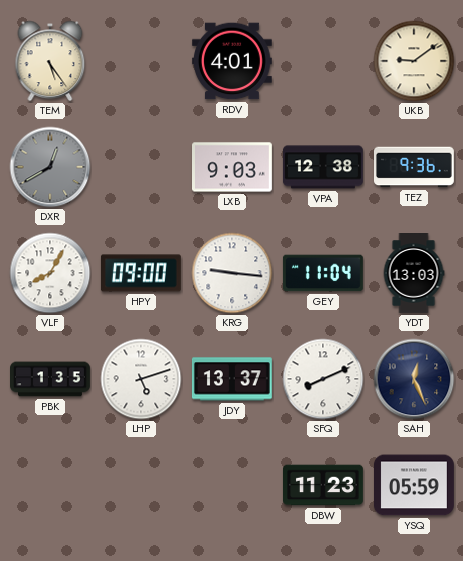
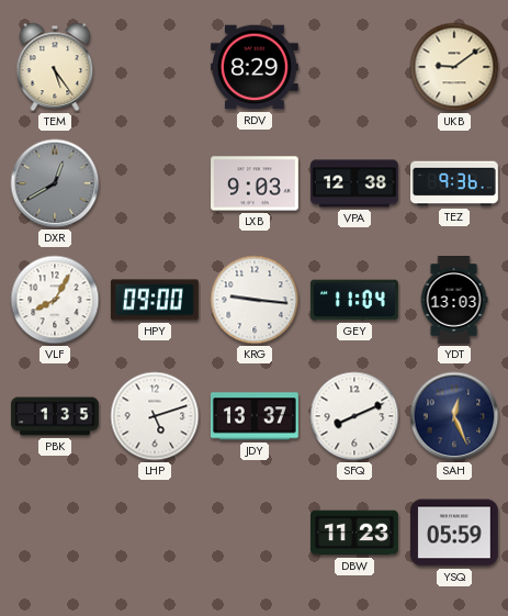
RDV: 4:01 -> 8:29 (255, 67)
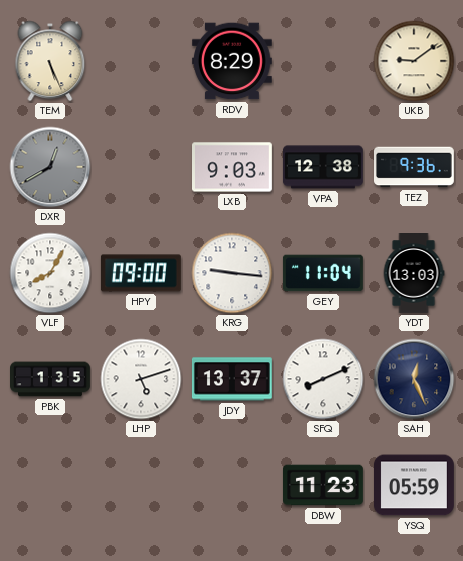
TEM: 5:24 -> 5:26 (50, 61)
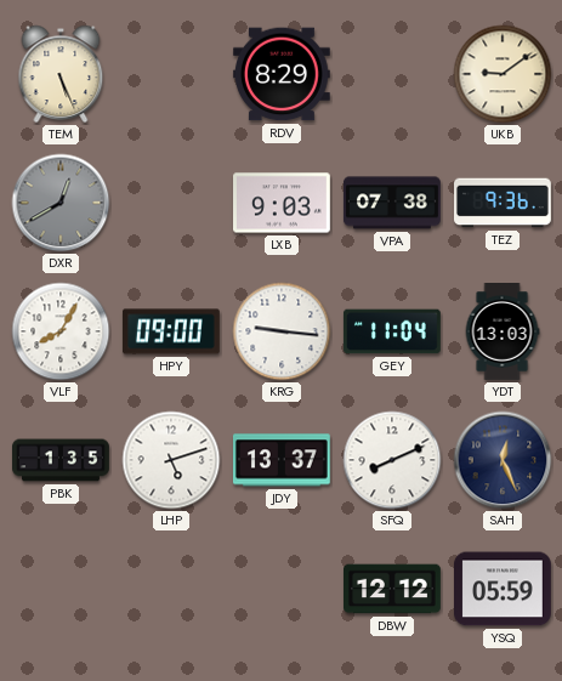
VPA: 12:38 -> 07:38 (392, 203)
DBW: 11:23 -> 12:12 (393, 589)
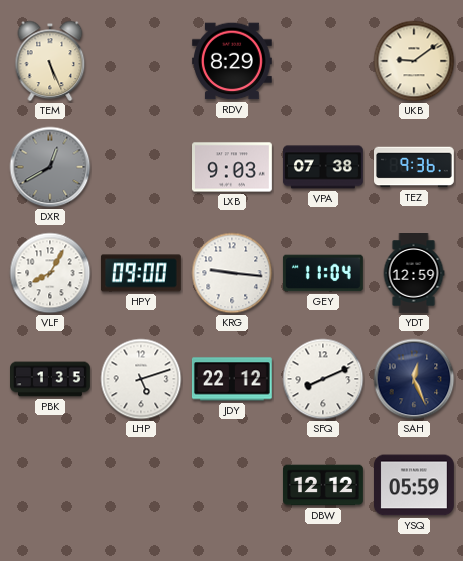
YDT: 13:03 -> 12:59 (414, 274)
JDY: 13:37 -> 22:12 (232, 379)
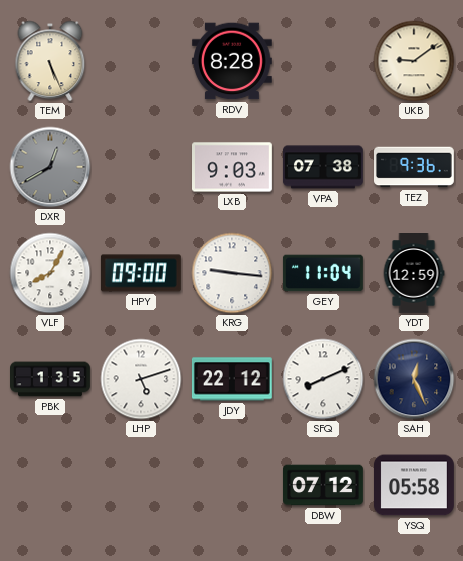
RDV: 8:29 -> 8:28 (232, 61)
DBW: 12:12 -> 07:12 (324, 485)
YSQ: 05:59 -> 05:58 (415, 485)
